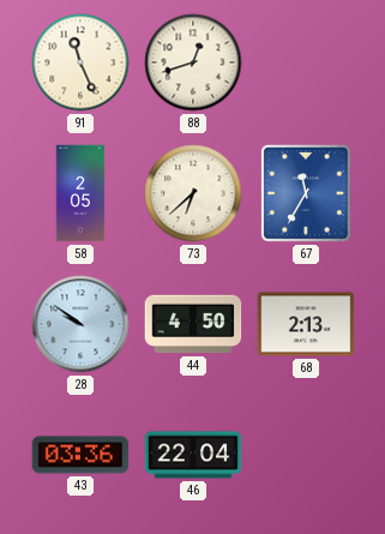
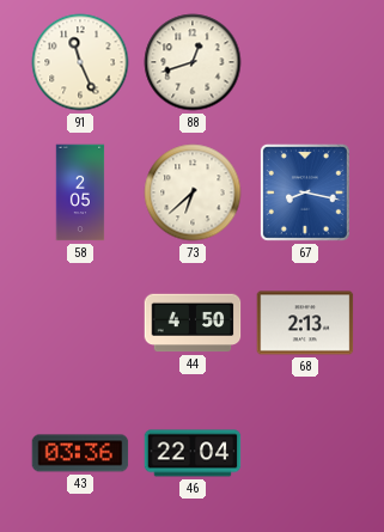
67: 11:35 -> 8:17 (305, 192)
28: 9:51 -> none (80, 324)
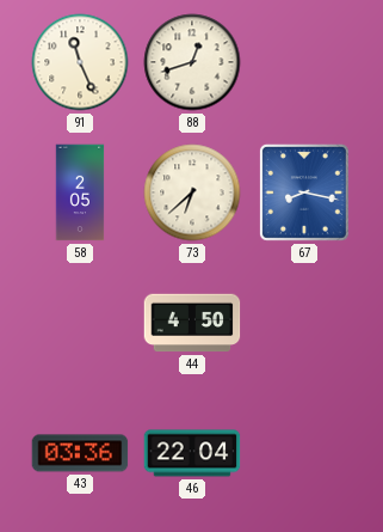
68: 2:13 -> none (305, 323)
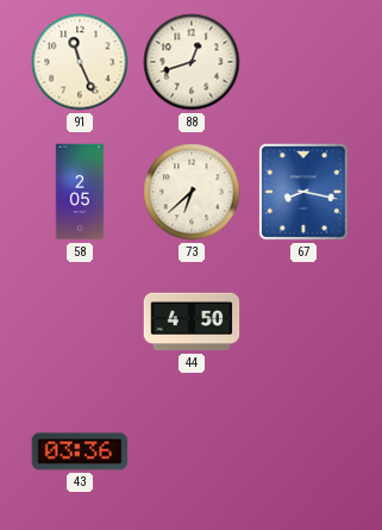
46: 22:04 -> none (192, 453)
